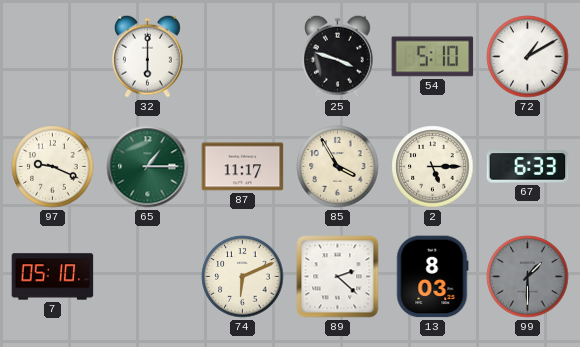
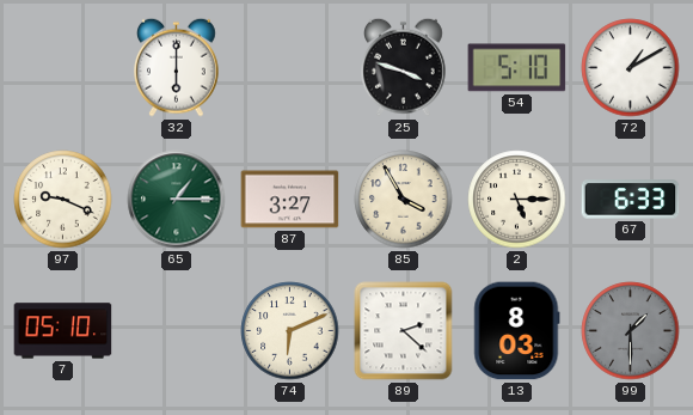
87: 11:17 -> 3:27 (290, 200)
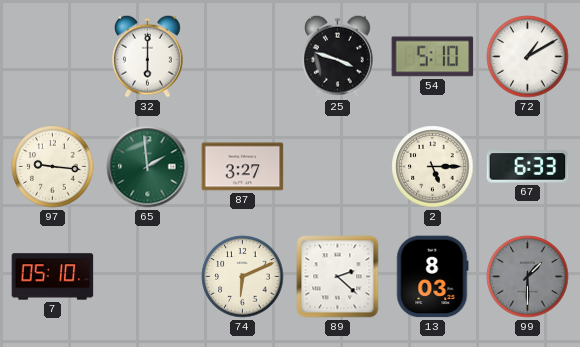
97: 9:19 -> 9:16 (53, 167)
65: 1:15 -> 1:59 (148, 167)
85: 3:55 -> none (404, 200)
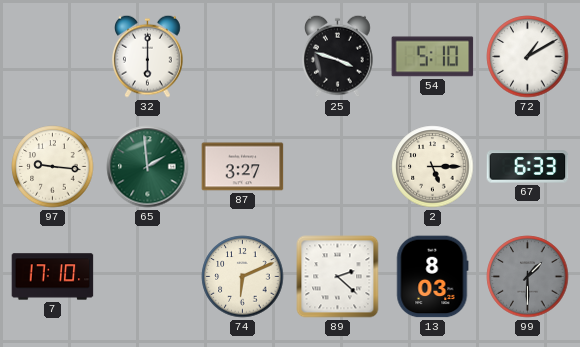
7: 05:10 -> 17:10 (53, 277)
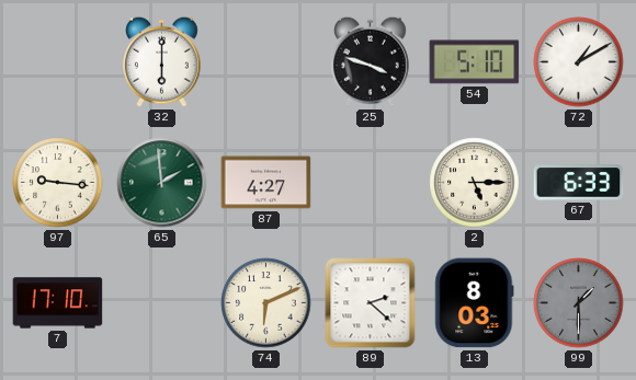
87: 3:27 -> 4:27 (266, 183)
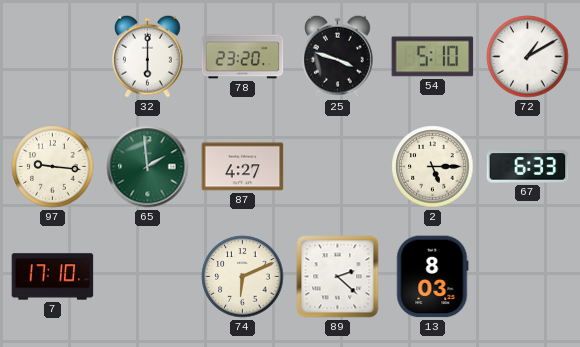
78: none -> 23:20 (243, 57)
99: 1:30 -> none (579, 303)
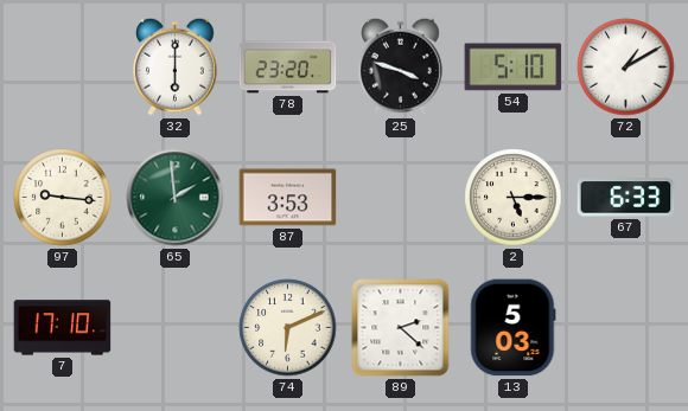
87: 4:27 -> 3:53 (288, 198)
13: 8:03 -> 5:03 (514, 328)
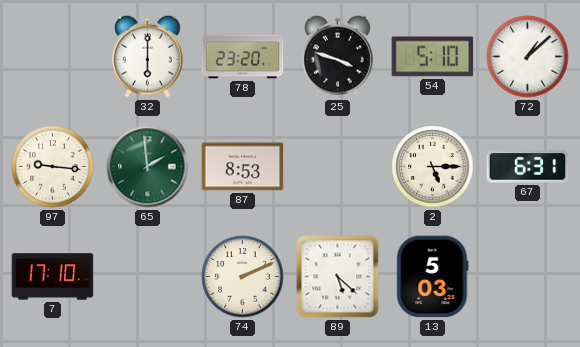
72: 1:10 -> 1:08 (528, 57)
87: 3:53 -> 8:53 (243, 167)
67: 6:33 -> 6:31 (528, 167)
74: 6:11 -> 2:11 (243, 277)
89: 2:22 -> 5:22 (338, 277)
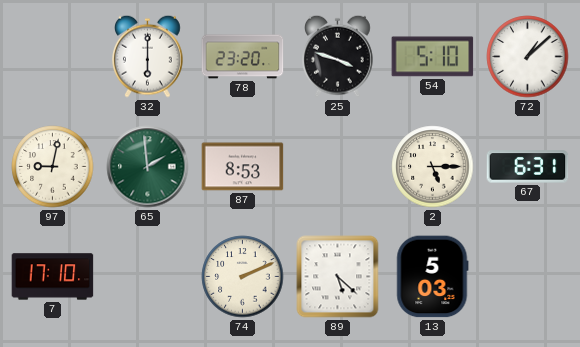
97: 9:16 -> 9:02 (53, 167)
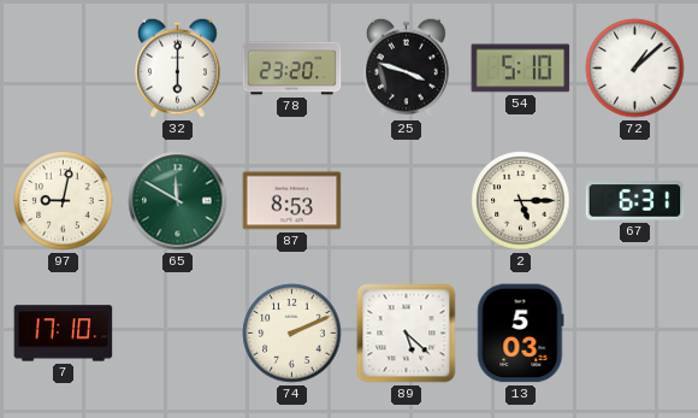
65: 1:59 -> 11:50 (178, 201)
